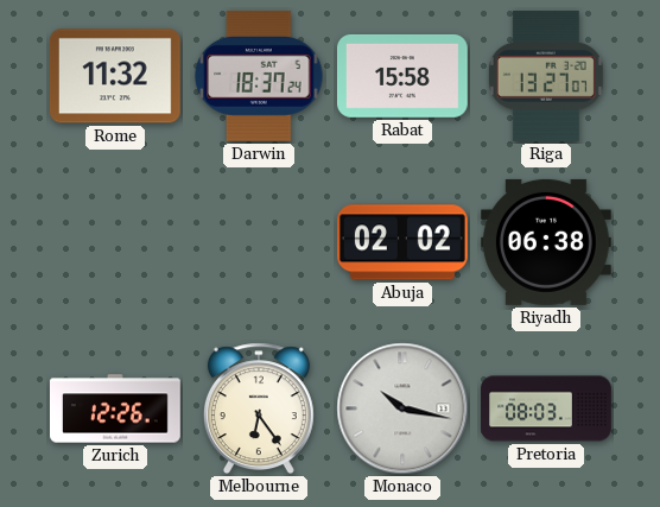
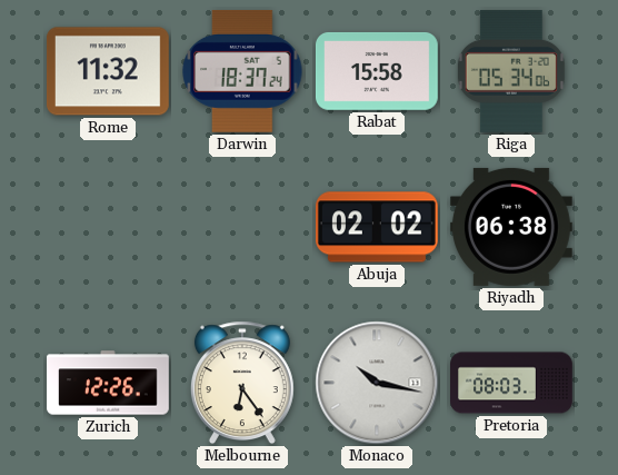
Riga: 13:27 -> 05:34 (511, 71)
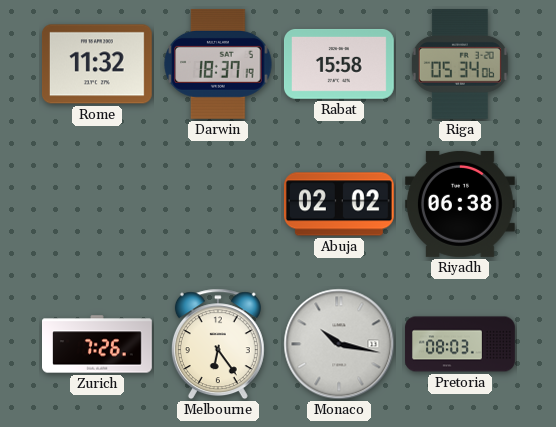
Darwin: 18:37:24 -> 18:37:19 (218, 64)
Zurich: 12:26 -> 7:26 (98, 344)
